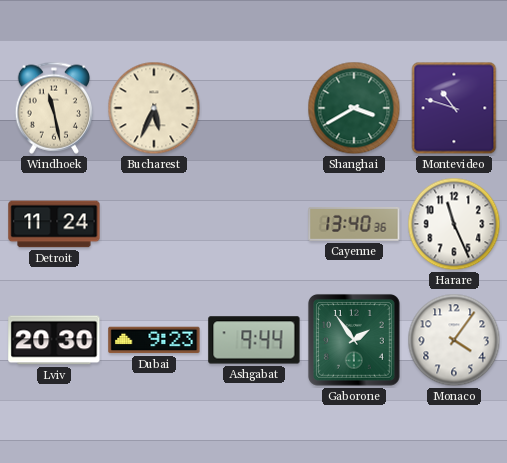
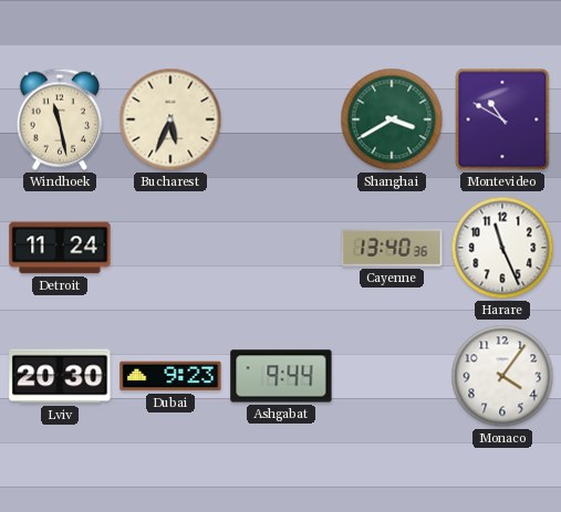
Montevideo: 10:48 -> 10:50 (502, 119)
Gaborone: 1:54 -> none (354, 340)
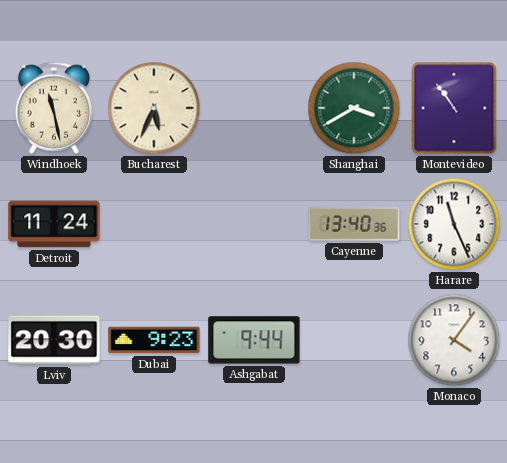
Montevideo: 10:50 -> 10:54 (454, 108)
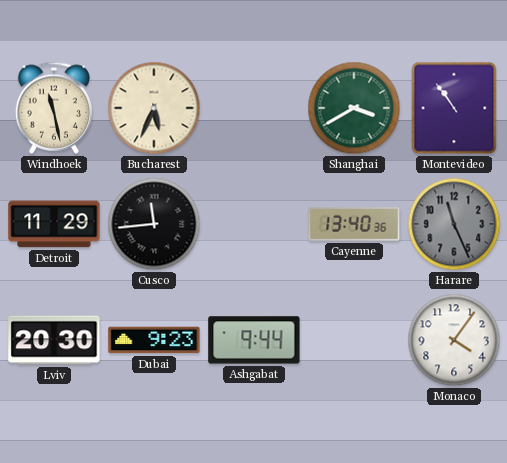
Detroit: 11:24 -> 11:29 (54, 224)
Cusco: none -> 11:44 (154, 224)
Harare dial: white -> grey (454, 224)
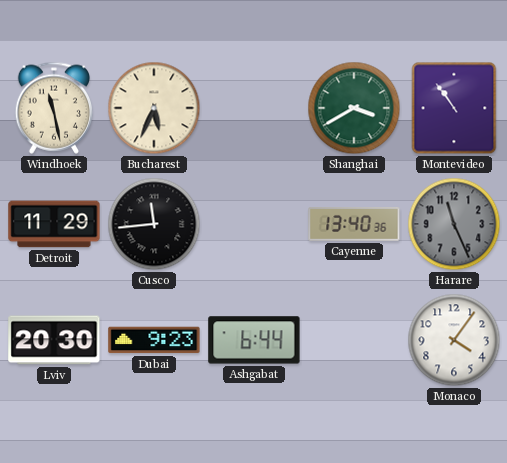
Ashgabat: 9:44 -> 6:44 (254, 340)
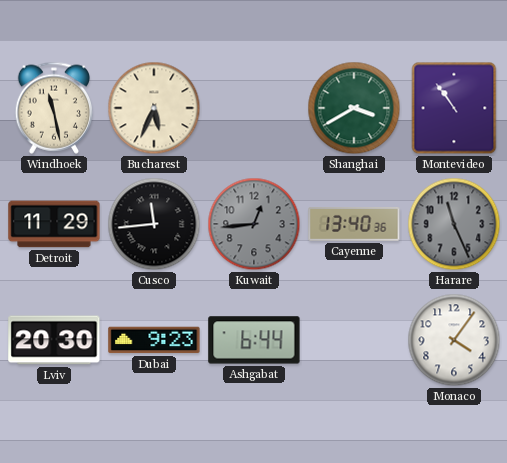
Kuwait: none -> 12:44 (254, 224)
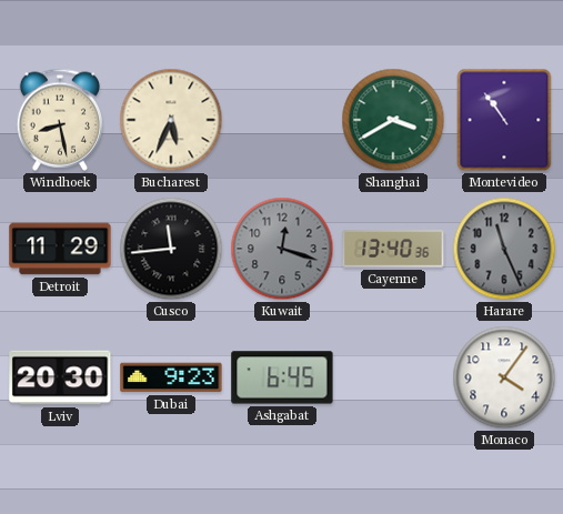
Windhoek: 11:28 -> 8:28 (59, 120)
Kuwait: 12:44 -> 12:18 (282, 249)
Ashgabat: 6:44 -> 6:45 (282, 377)
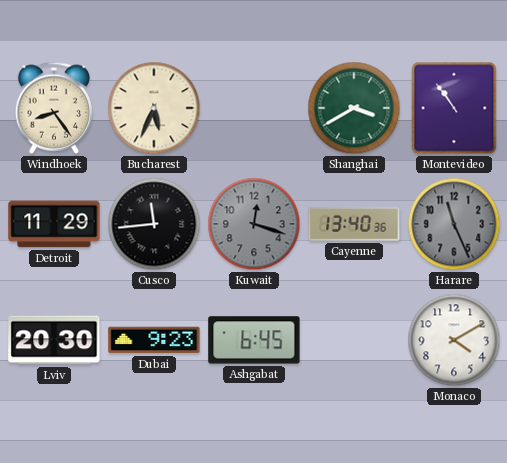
Windhoek: 8:28 -> 8:24 (53, 108)
Monaco: 4:06 -> 4:10 (454, 340)
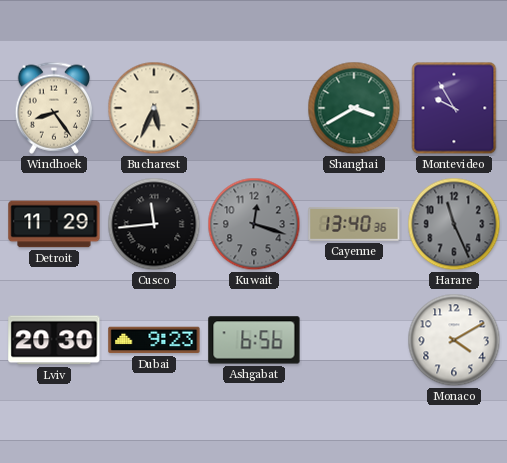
Montevideo: 10:54 -> 9:55 (454, 108)
Ashgabat: 6:45 -> 6:56 (254, 340)
